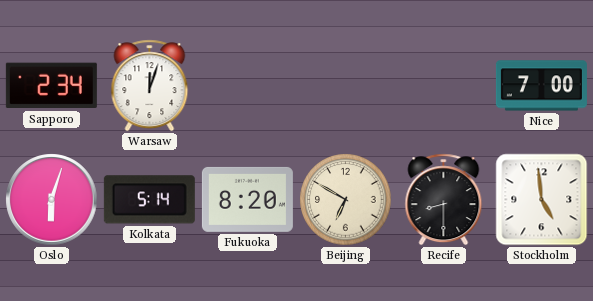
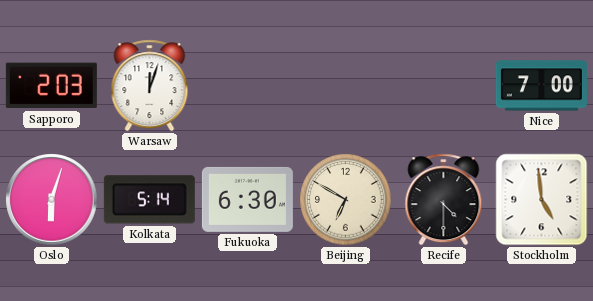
Sapporo: 2:34 -> 2:03 (51, 86)
Fukuoka: 8:20 -> 6:30 (247, 199)
Recife: 8:30 -> 4:30 (444, 200)
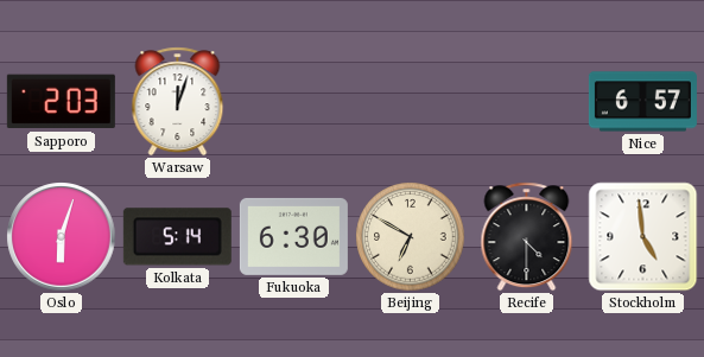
Nice: 7:00 -> 6:57 (642, 102)
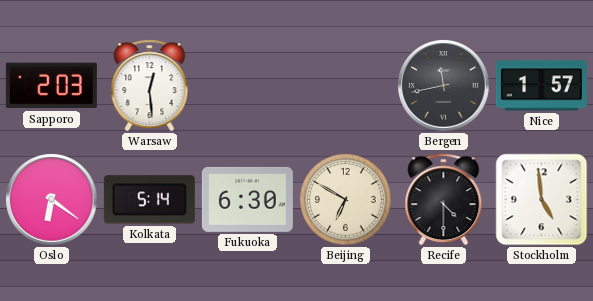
Warsaw: 12:03 -> 12:29 (150, 86)
Bergen: none -> 11:43 (444, 86)
Nice: 6:57 -> 1:57 (541, 86)
Oslo: 6:03 -> 6:21 (52, 200)
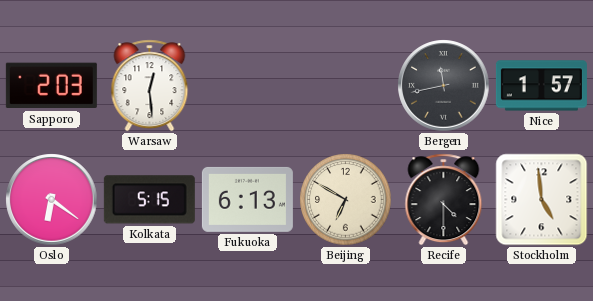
Kolkata: 5:14 -> 5:15 (149, 200)
Fukuoka: 6:30 -> 6:13 (247, 199)
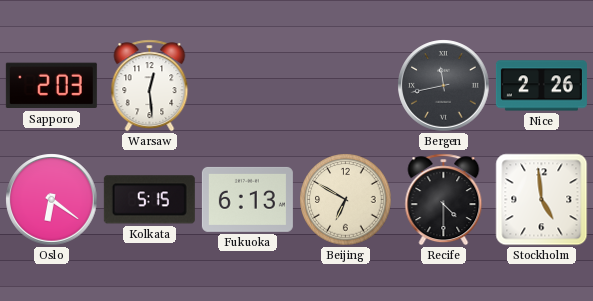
Nice: 1:57 -> 2:26 (541, 86)
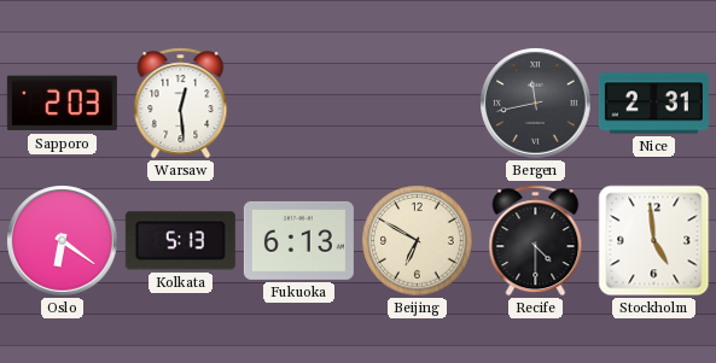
Nice: 2:26 -> 2:31 (653, 104)
Kolkata: 5:15 -> 5:13 (180, 241)
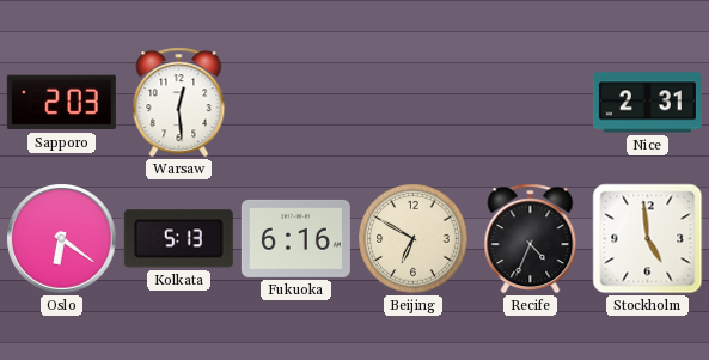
Bergen: 11:43 -> none (536, 104)
Fukuoka: 6:13 -> 6:16 (295, 238)
Recife: 4:30 -> 4:34 (531, 239)
